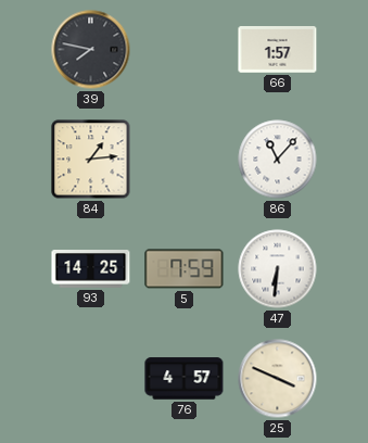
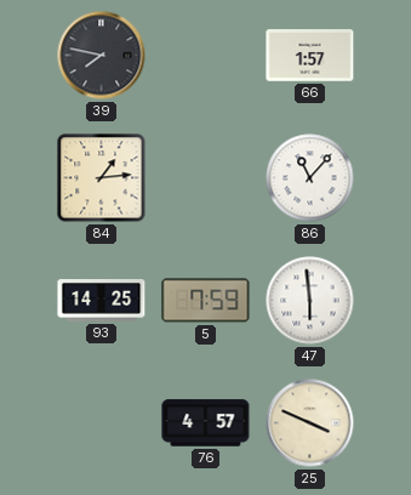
47: 6:31 -> 5:59 (310, 301)
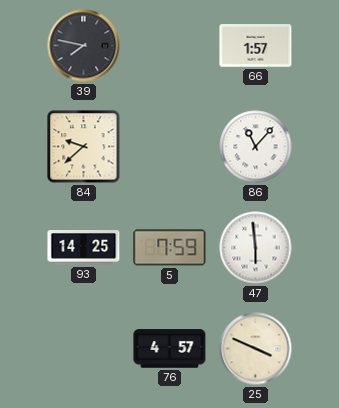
84: 1:14 -> 9:38 (84, 147)
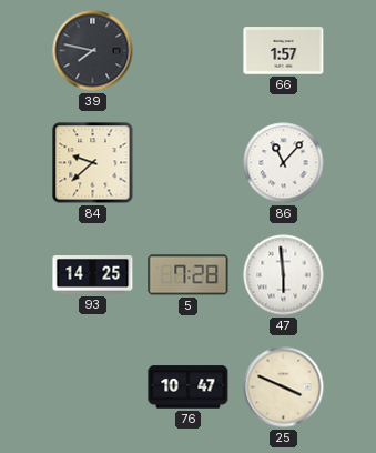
5: 7:59 -> 7:28 (189, 275)
76: 4:57 -> 10:47 (189, 387)
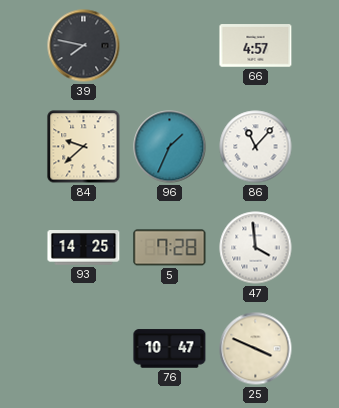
66: 1:57 -> 4:57 (256, 46)
96: none -> 1:34 (170, 147)
47: 5:59 -> 3:59 (256, 248)
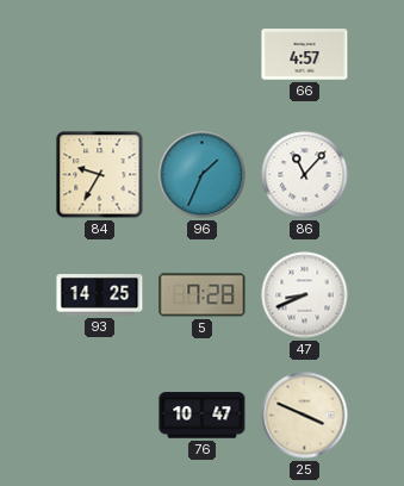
39: 7:47 -> none (84, 46)
84: 9:38 -> 9:35 (100, 175)
47: 3:59 -> 8:41 (305, 295)
